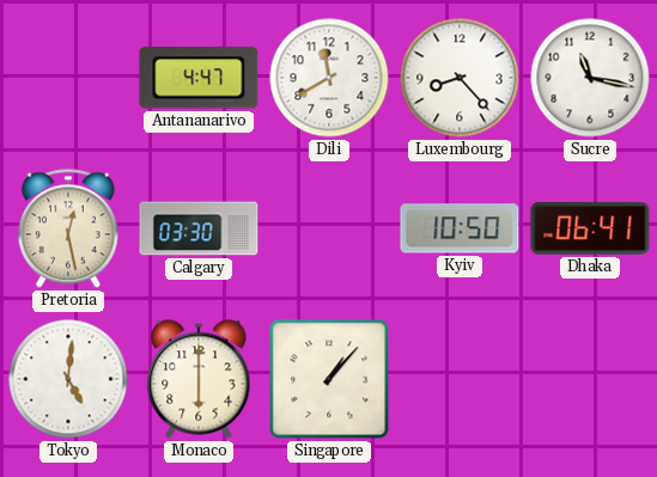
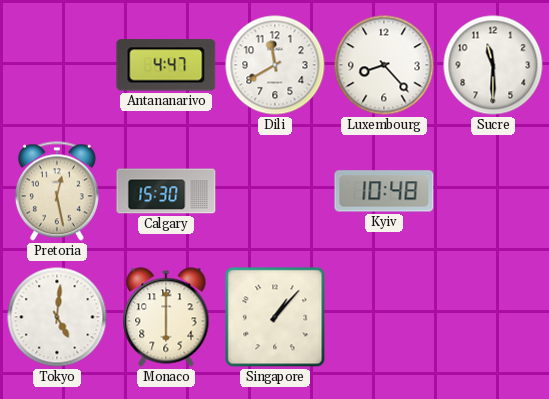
Sucre: 11:17 -> 11:30 (493, 65)
Calgary: 03:30 -> 15:30 (166, 191)
Kyiv: 10:50 -> 10:48 (384, 191)
Dhaka: 06:41 -> none (590, 228)
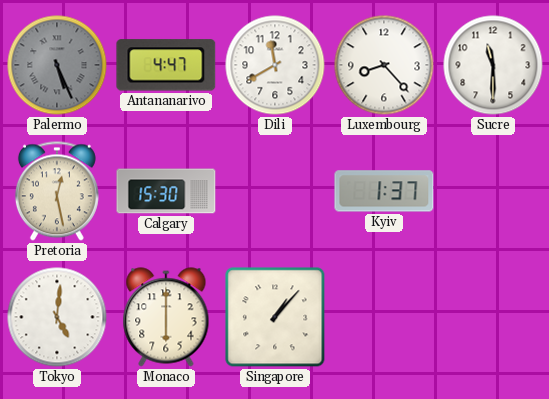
Palermo: none -> 5:26 (57, 65)
Kyiv: 10:48 -> 1:37 (384, 191)
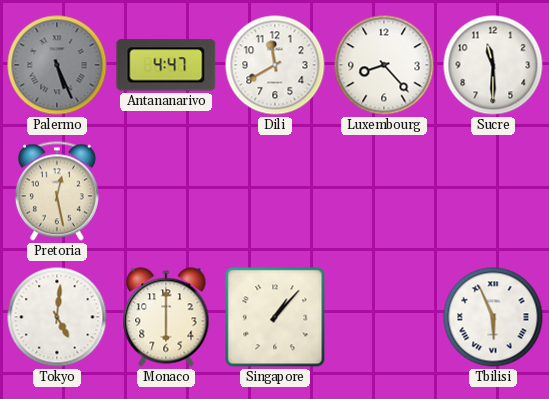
Calgary: 15:30 -> none (166, 191)
Kyiv: 1:37 -> none (384, 191)
Tbilisi: none -> 5:56 (493, 317)
